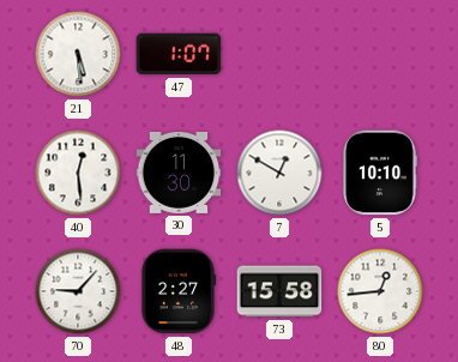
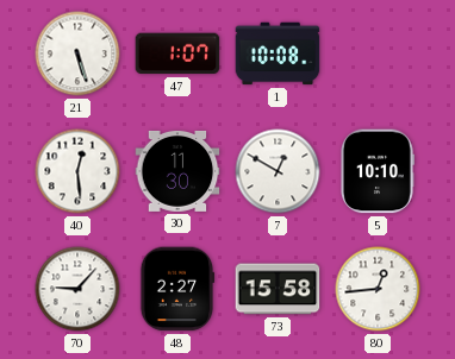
21: 5:29 -> 5:27 (77, 53)
1: none -> 10:08 (278, 53)
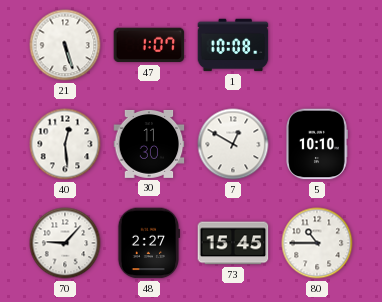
73: 15:58 -> 15:45 (233, 243)
80: 12:44 -> 10:45 (317, 243)
